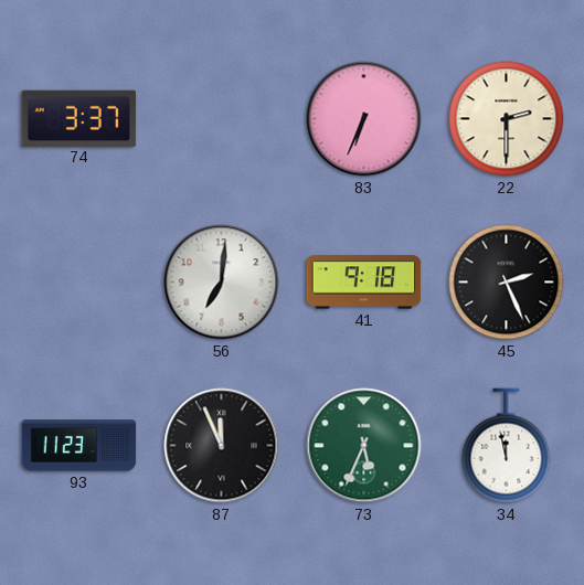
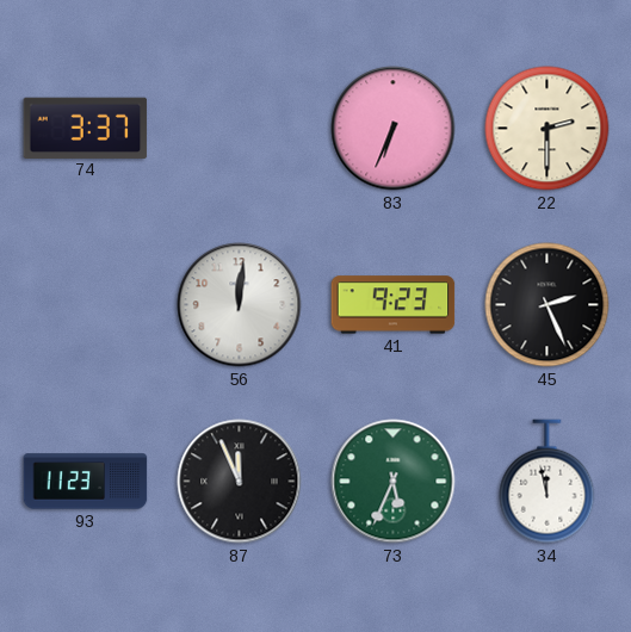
56: 7:01 -> 12:01 (240, 305)
41: 9:18 -> 9:23 (394, 305)
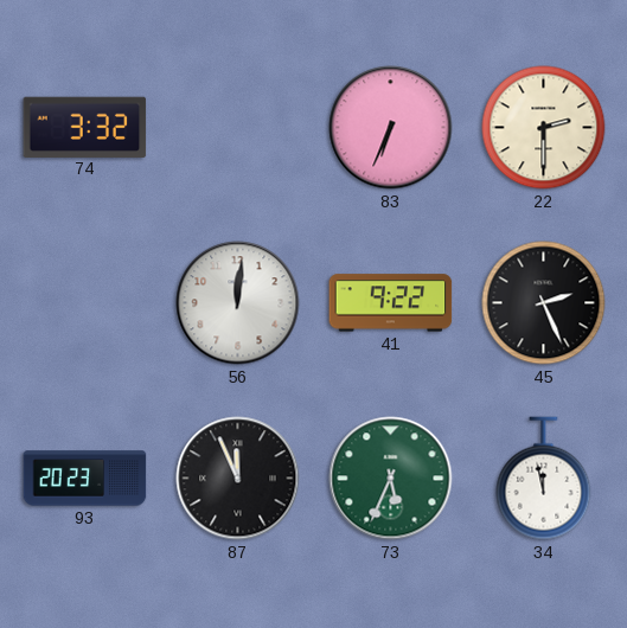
74: 3:37 -> 3:32 (85, 127)
41: 9:23 -> 9:22 (391, 303)
93: 11:23 -> 20:23 (85, 479)
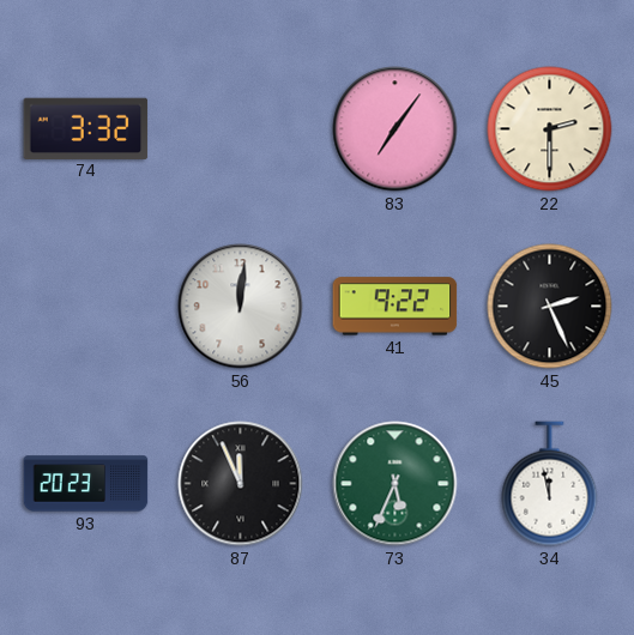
83: 6:34 -> 7:06 (396, 129)
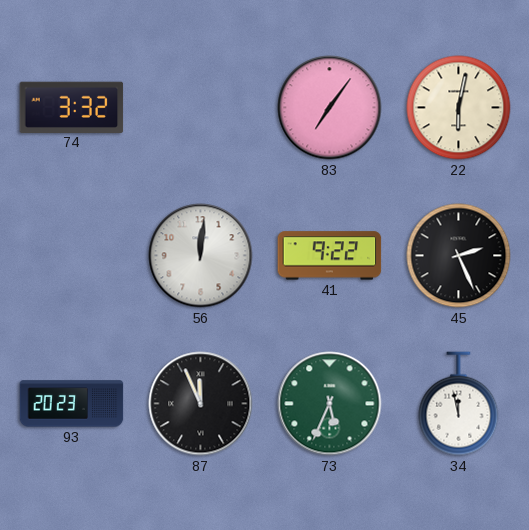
22: 2:30 -> 6:02 (459, 108)
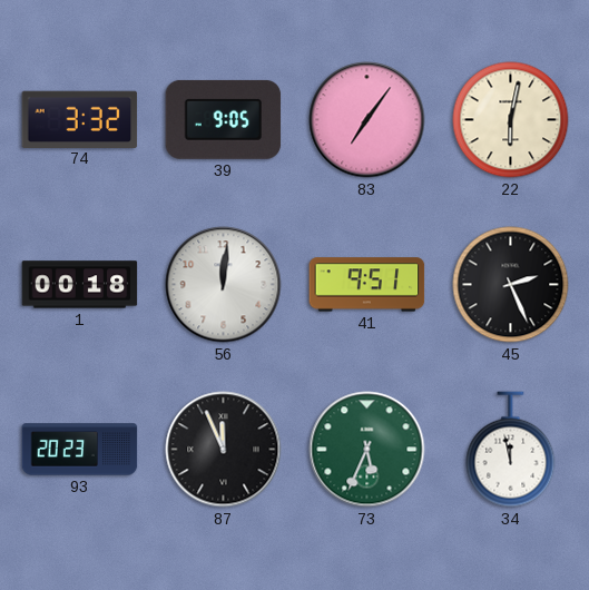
39: none -> 9:05 (224, 119)
1: none -> 00:18 (80, 285)
41: 9:22 -> 9:51 (367, 285)
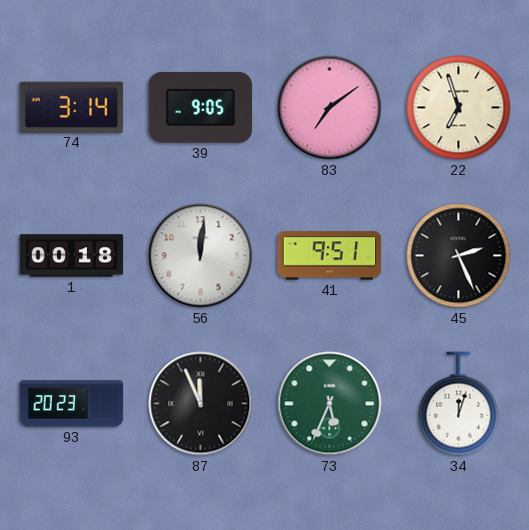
74: 3:32 -> 3:14 (72, 107)
83: 7:06 -> 7:09 (330, 108)
22: 6:02 -> 6:57 (459, 108)
34: 11:58 -> 12:03 (459, 404)
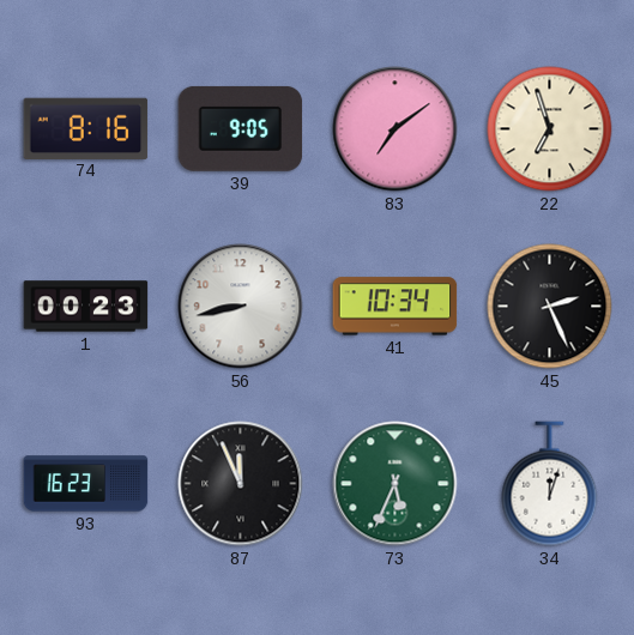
74: 3:14 -> 8:16 (86, 128)
1: 00:18 -> 00:23 (86, 307)
56: 12:01 -> 8:43 (241, 307)
41: 9:51 -> 10:34 (396, 307)
93: 20:23 -> 16:23 (86, 484)
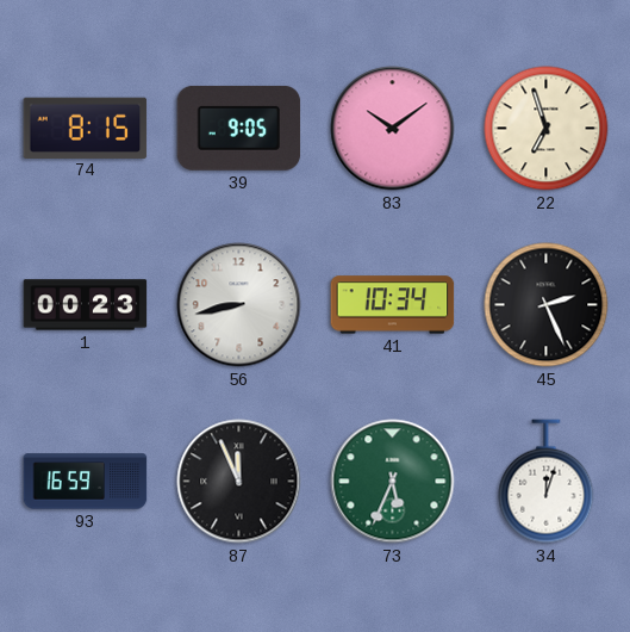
74: 8:16 -> 8:15 (86, 128)
83: 7:09 -> 10:09 (393, 129)
93: 16:23 -> 16:59 (86, 482)
